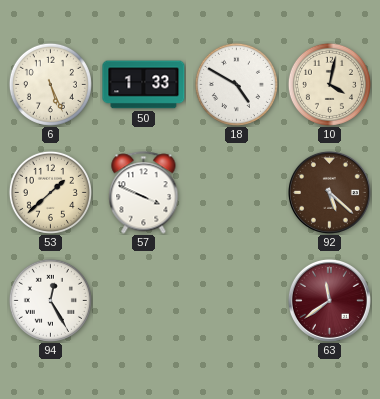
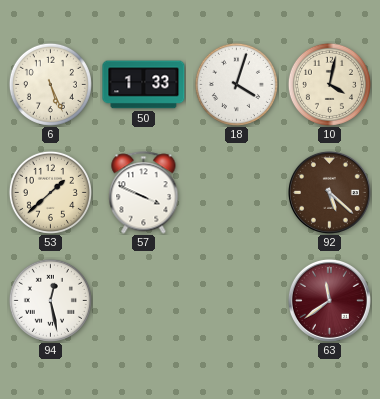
18: 4:50 -> 4:03 (236, 84)
94: 12:25 -> 12:28 (50, 300)
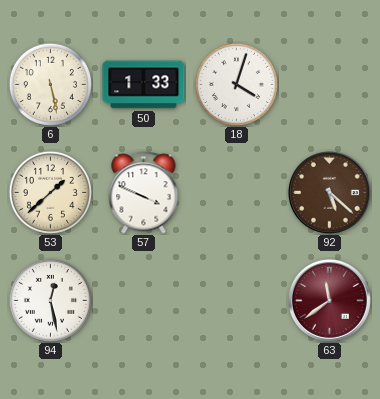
6: 5:26 -> 5:28 (50, 84)
10: 4:02 -> none (329, 84)
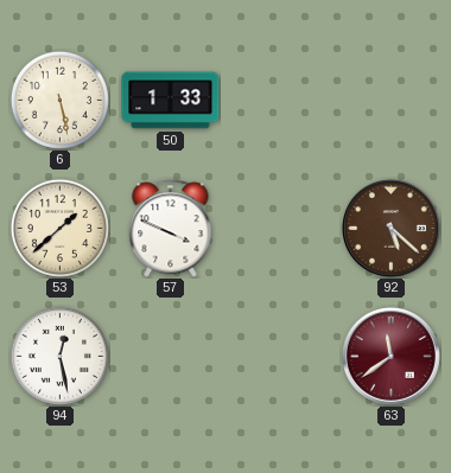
18: 4:03 -> none (236, 84)
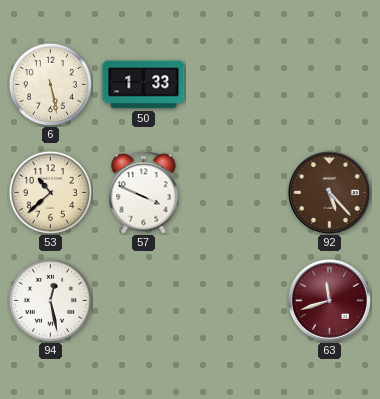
53: 1:38 -> 10:38 (50, 192)
92: 5:22 -> 5:23 (329, 192)
63: 11:39 -> 11:42 (329, 300)
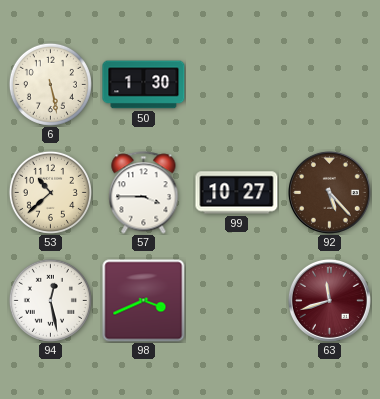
50: 1:33 -> 1:30 (144, 85)
57: 3:49 -> 3:45 (144, 193)
99: none -> 10:27 (237, 193)
98: none -> 3:41 (144, 301)
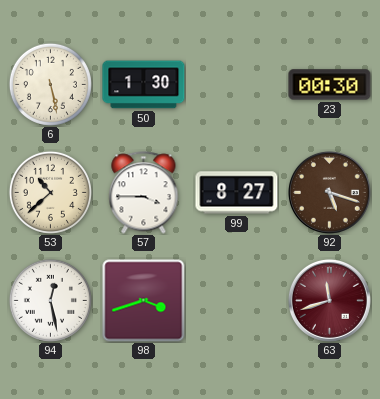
23: none -> 00:30 (330, 85)
99: 10:27 -> 8:27 (237, 193)
92: 5:23 -> 5:18 (329, 192)
98: 3:41 -> 3:42 (144, 301)
